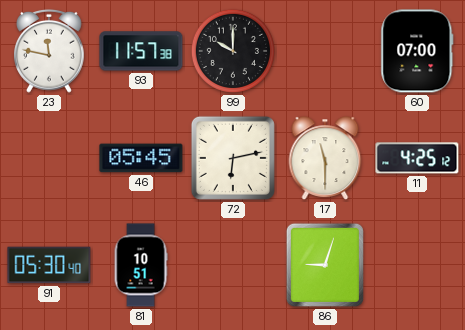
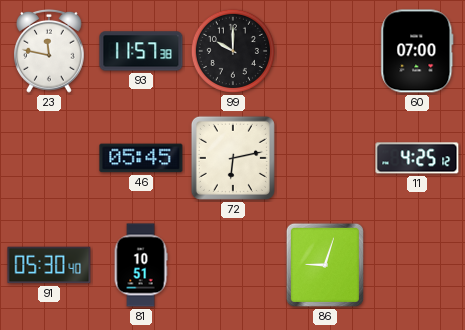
17: 11:30 -> none (325, 158)
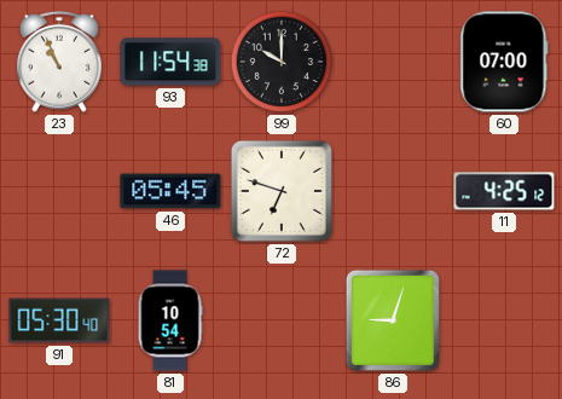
23: 11:47 -> 10:56 (60, 62)
93: 11:57 -> 11:54 (170, 62)
72: 6:13 -> 6:48 (282, 191)
81: 10:51 -> 10:54 (170, 320)
